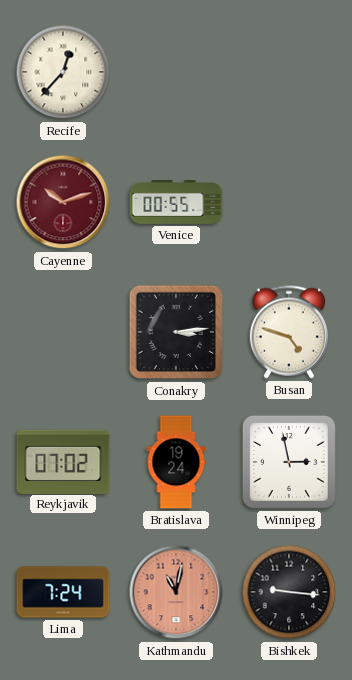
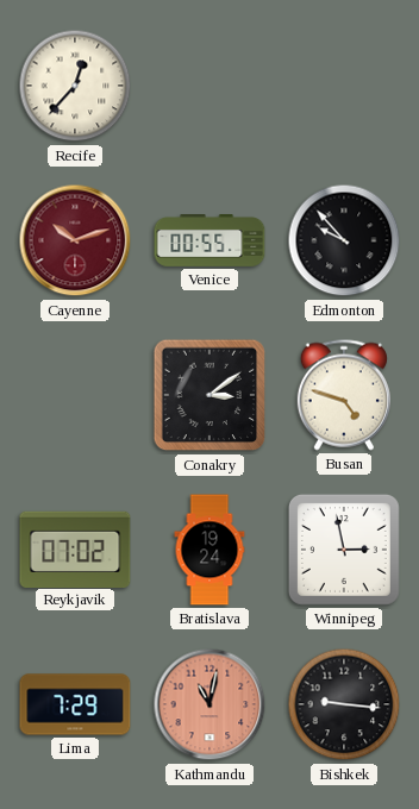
Edmonton: none -> 9:53 (344, 240)
Conakry: 3:14 -> 3:09 (209, 395)
Lima: 7:24 -> 7:29 (75, 704)
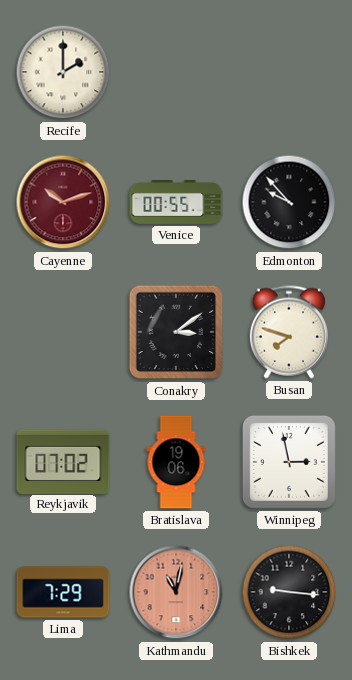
Recife: 12:37 -> 2:00 (63, 72)
Busan: 4:48 -> 7:48 (289, 332)
Bratislava: 19:24 -> 19:06 (176, 462)
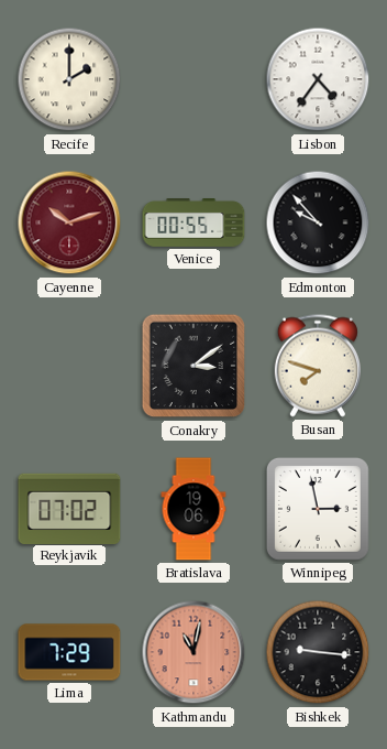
Lisbon: none -> 4:36 (318, 79)
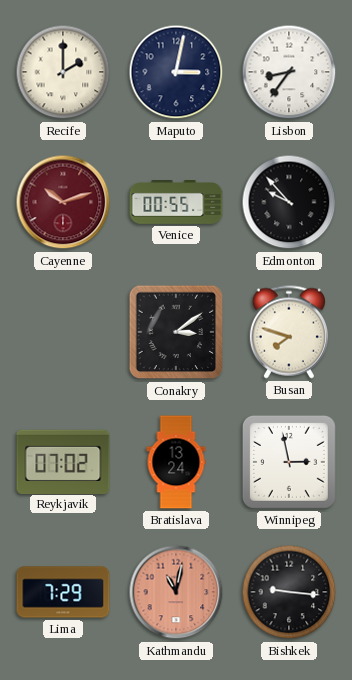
Maputo: none -> 3:02 (176, 72)
Lisbon: 4:36 -> 8:36 (289, 72)
Bratislava: 19:06 -> 13:24 (176, 462)
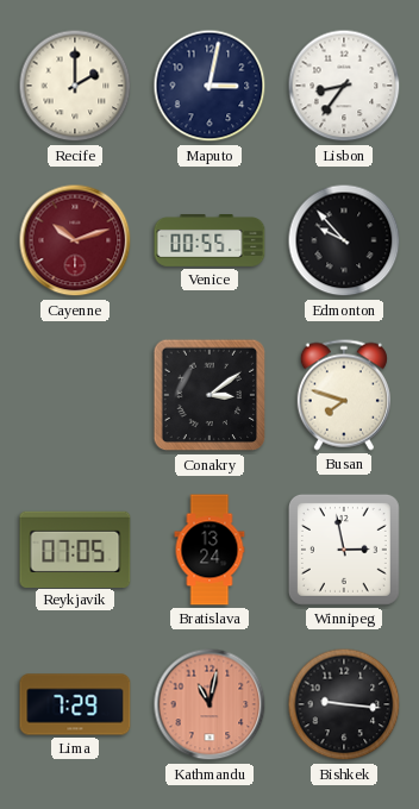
Reykjavik: 07:02 -> 07:05 (75, 548)
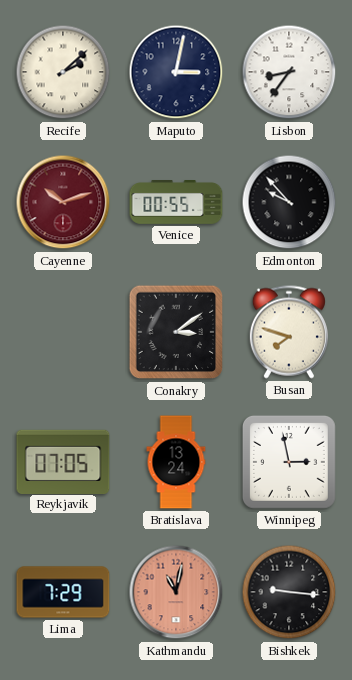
Recife: 2:00 -> 2:08 (63, 72)
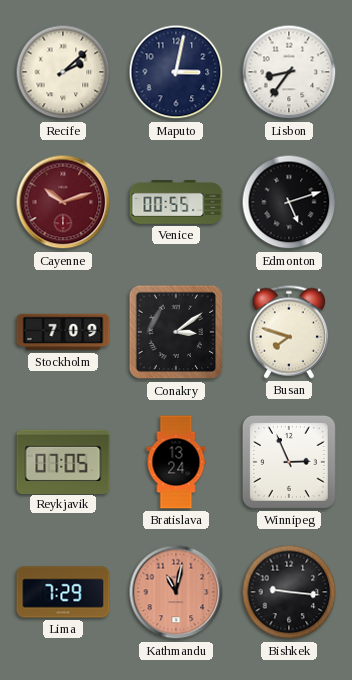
Edmonton: 9:53 -> 5:12 (289, 202)
Stockholm: none -> 7:09 (63, 332)
Winnipeg: 2:58 -> 2:56 (289, 462)
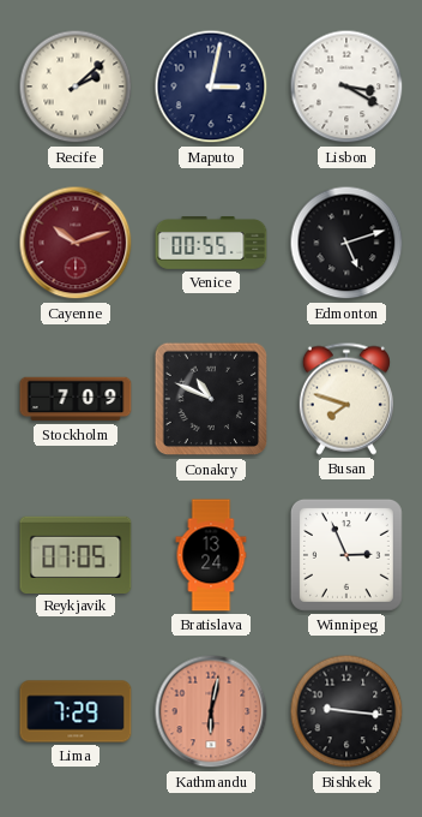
Lisbon: 8:36 -> 3:20 (346, 87)
Conakry: 3:09 -> 10:49 (211, 399)
Kathmandu: 11:02 -> 6:02 (211, 711)
